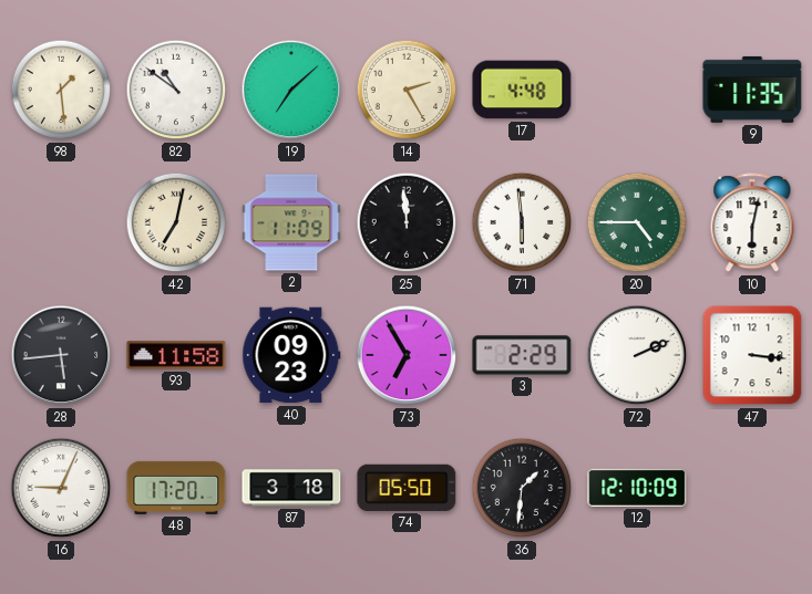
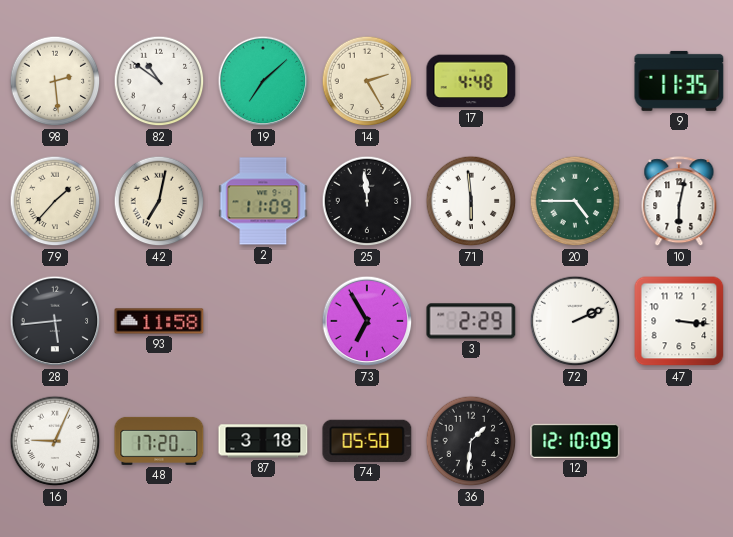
98: 1:29 -> 2:29 (55, 81)
79: none -> 1:37 (55, 201)
40: 09:23 -> none (291, 355)
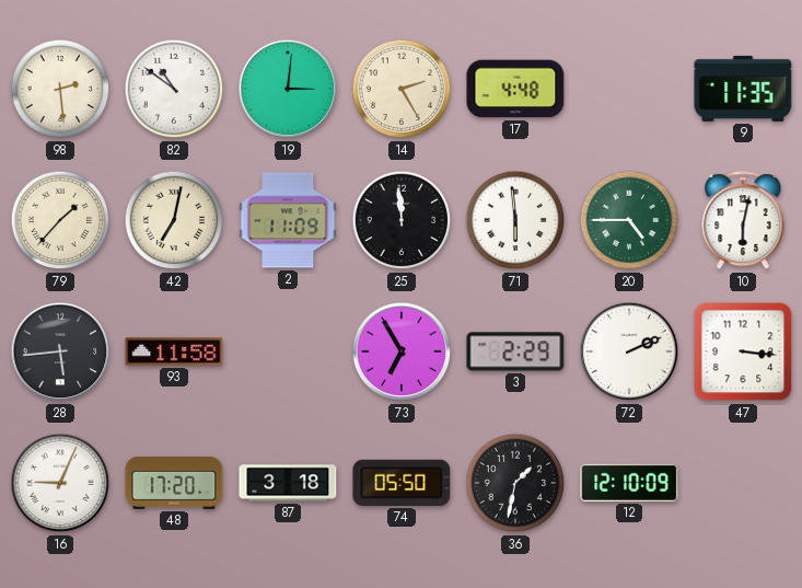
19: 7:08 -> 3:01 (288, 89)
36: 1:31 -> 1:32 (515, 483)
